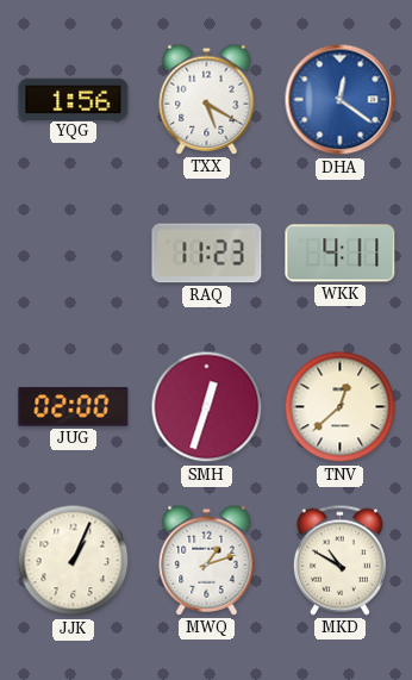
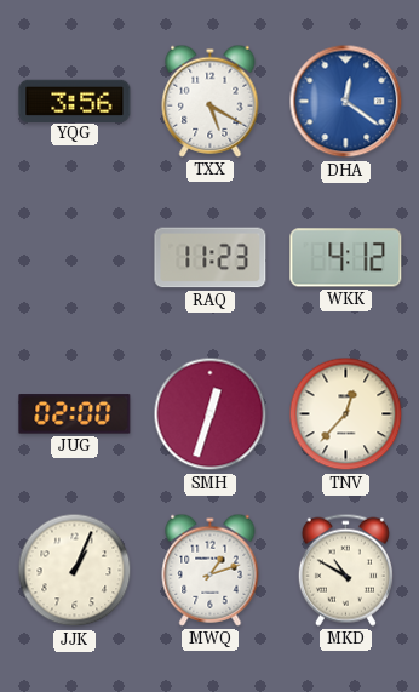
YQG: 1:56 -> 3:56 (75, 101)
WKK: 4:11 -> 4:12 (346, 258)
TNV: 12:38 -> 12:37 (346, 414)
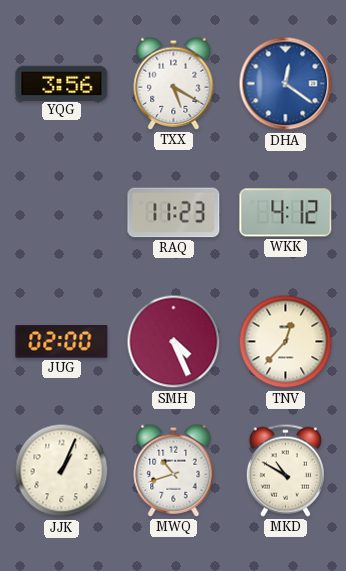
SMH: 12:33 -> 4:26 (174, 342)
MWQ: 1:12 -> 10:42 (174, 470)
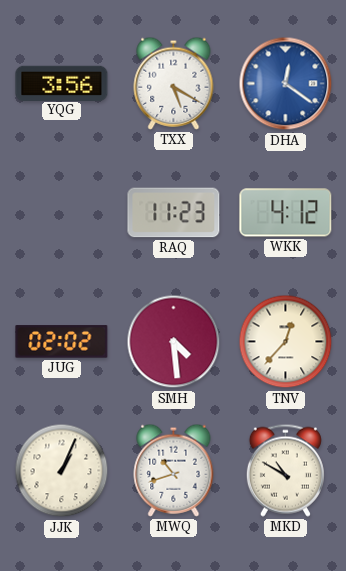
JUG: 02:00 -> 02:02 (62, 342)
SMH: 4:26 -> 4:29 (174, 342)
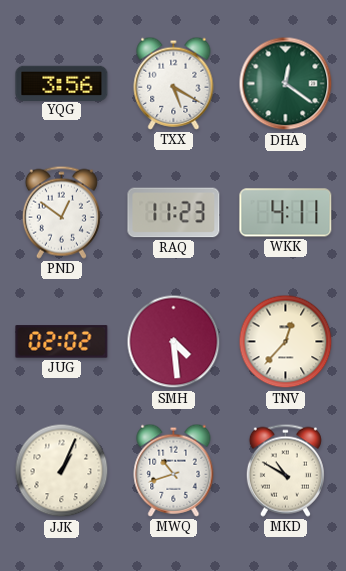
DHA dial: blue -> green (286, 84)
PND: none -> 12:51 (61, 212)
WKK: 4:12 -> 4:11 (286, 213)
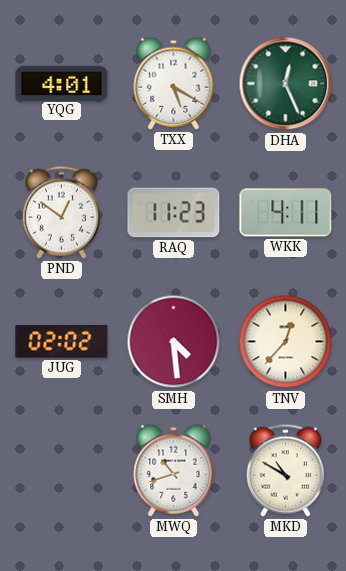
YQG: 3:56 -> 4:01 (62, 83)
DHA: 12:21 -> 12:26 (286, 84)
JJK: 1:04 -> none (62, 471)
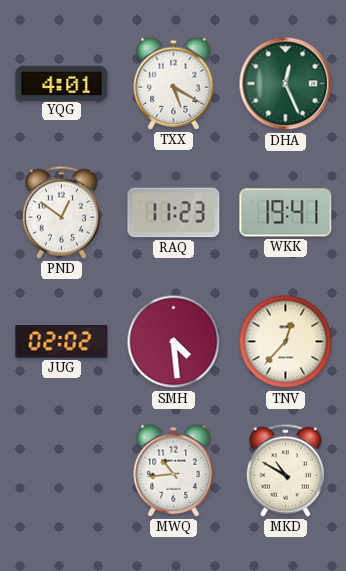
WKK: 4:11 -> 19:41 (286, 213)
MWQ: 10:42 -> 10:44 (174, 470)
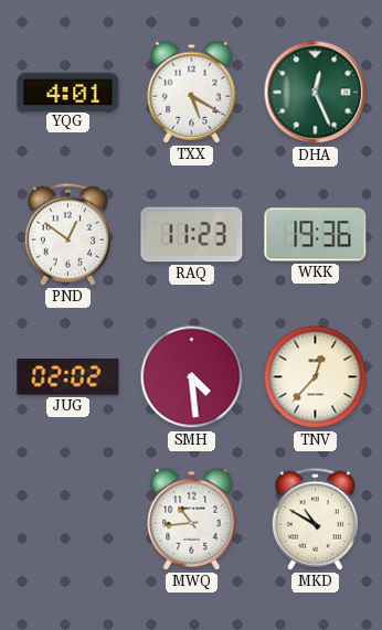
WKK: 19:41 -> 19:36 (316, 235)
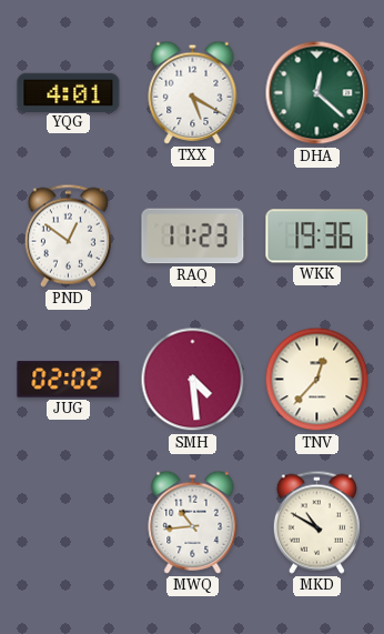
DHA: 12:26 -> 12:22 (317, 93)
